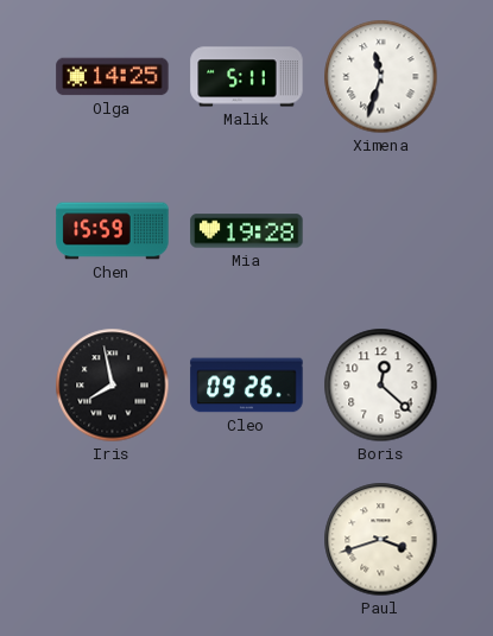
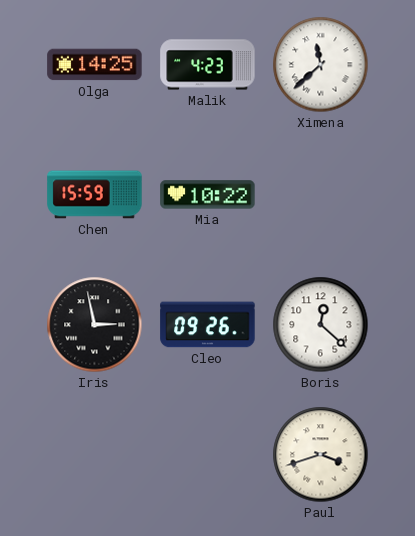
Malik: 5:11 -> 4:23 (208, 65)
Ximena: 11:33 -> 11:38 (321, 65)
Mia: 19:28 -> 10:22 (208, 195)
Iris: 7:58 -> 2:58 (95, 325)
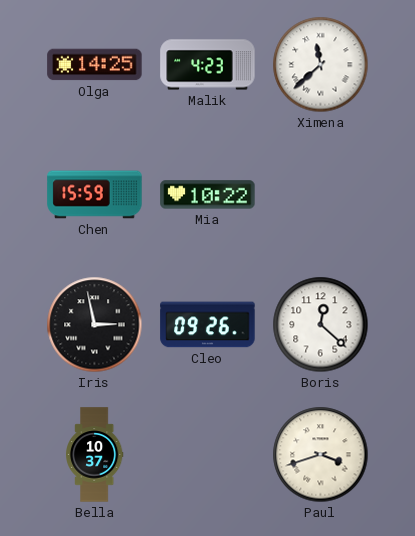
Bella: none -> 10:37 (94, 455)
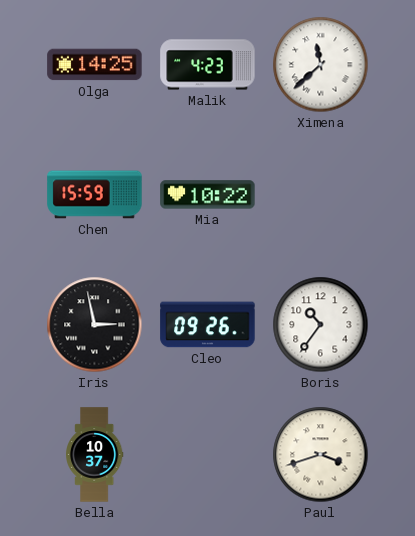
Boris: 12:22 -> 10:36 (321, 325)
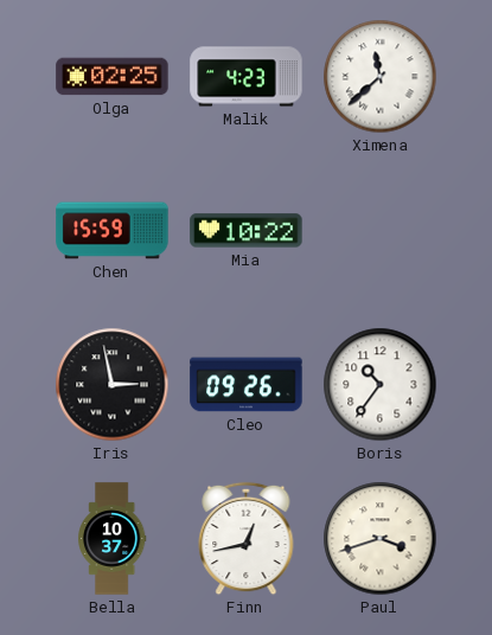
Olga: 14:25 -> 02:25 (113, 77)
Finn: none -> 12:43 (247, 539)
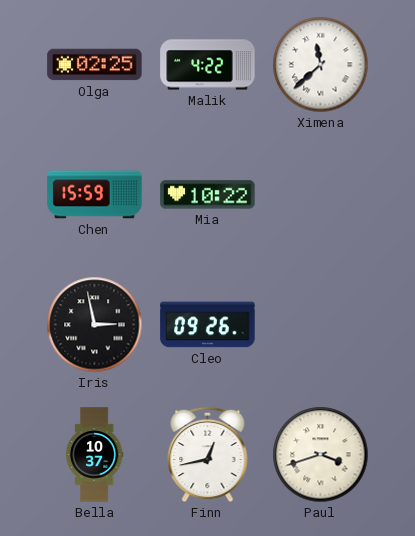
Malik: 4:23 -> 4:22 (208, 65)
Boris: 10:36 -> none (381, 385)
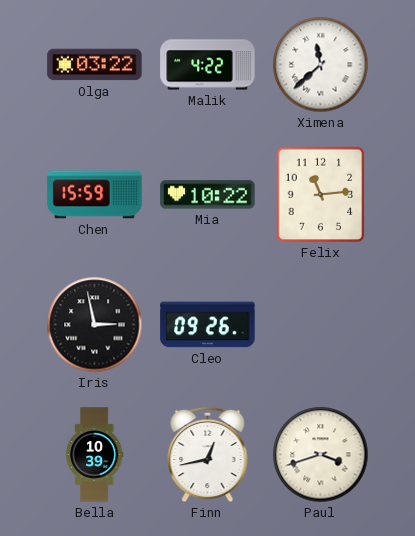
Olga: 02:25 -> 03:22 (95, 65)
Felix: none -> 11:14 (321, 195)
Bella: 10:37 -> 10:39 (94, 455)
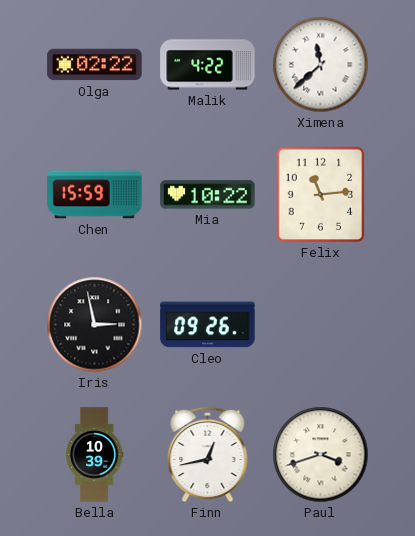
Olga: 03:22 -> 02:22 (95, 65)
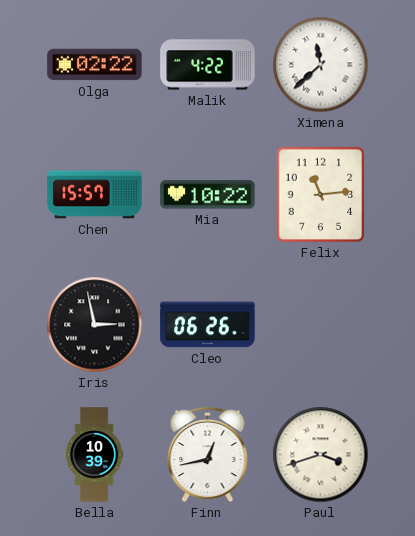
Chen: 15:59 -> 15:57 (95, 195)
Cleo: 09:26 -> 06:26 (208, 325)
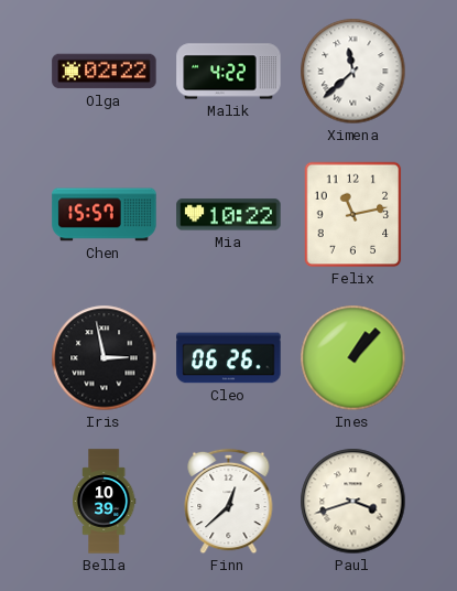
Felix: 11:14 -> 11:13 (353, 215)
Ines: none -> 1:07 (353, 358)
Finn: 12:43 -> 12:38 (229, 502)
